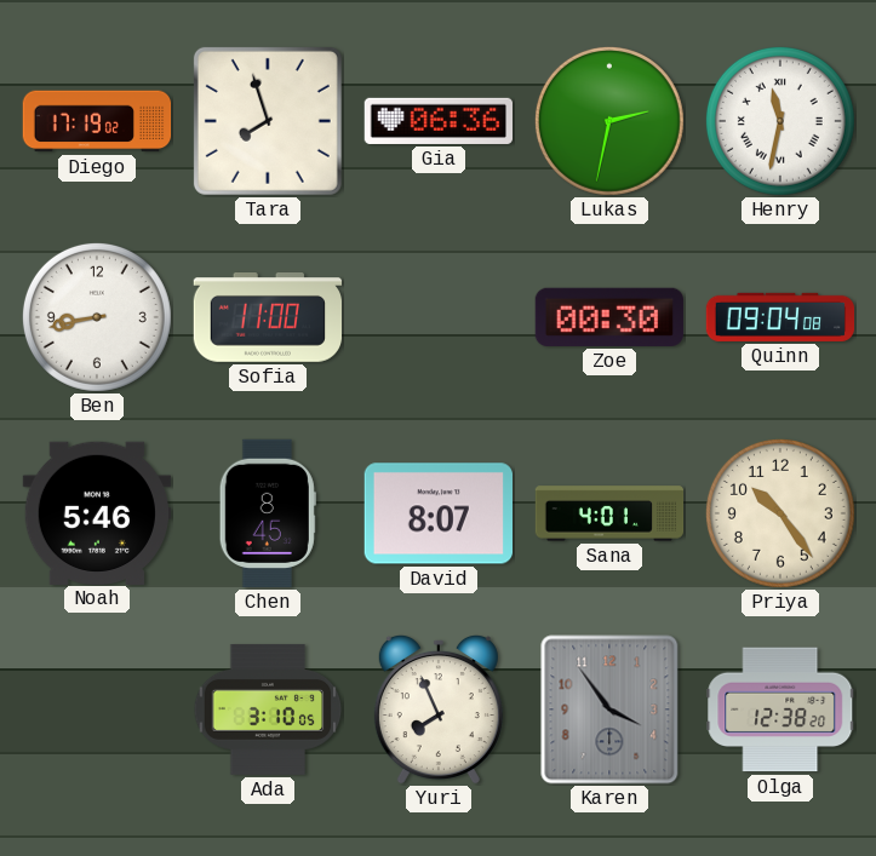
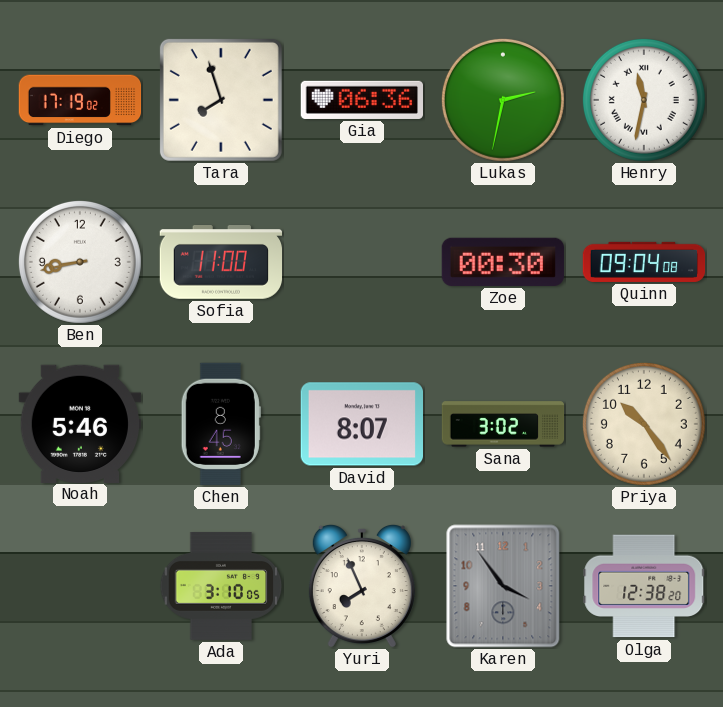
Sana: 4:01 -> 3:02 (503, 424)
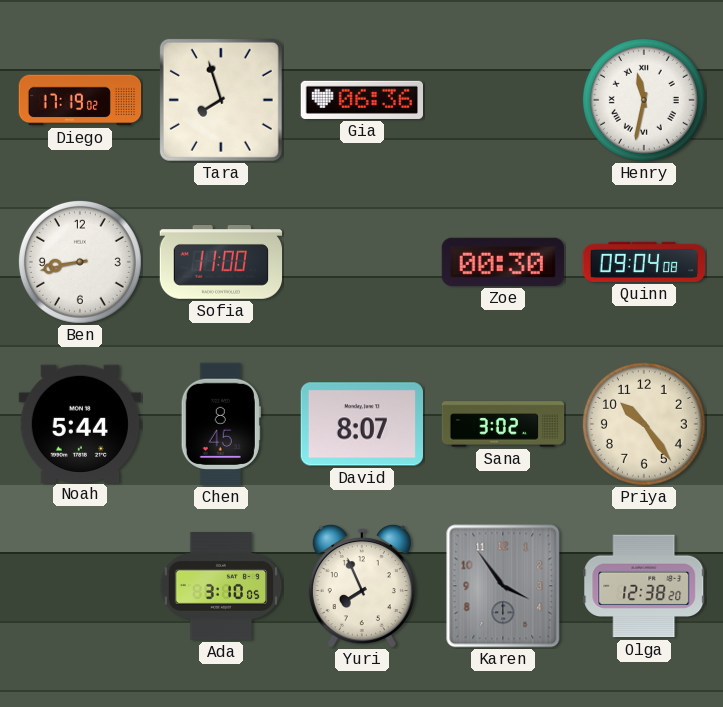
Lukas: 2:32 -> none (503, 100)
Noah: 5:46 -> 5:44 (79, 423)
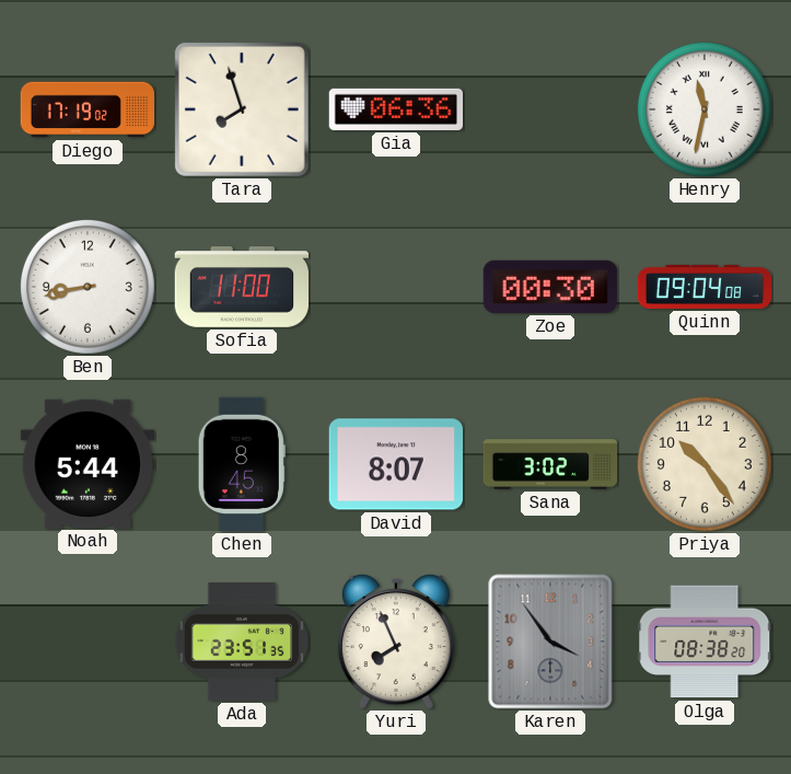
Ada: 3:10 -> 23:51 (242, 642)
Olga: 12:38 -> 08:38 (705, 642)
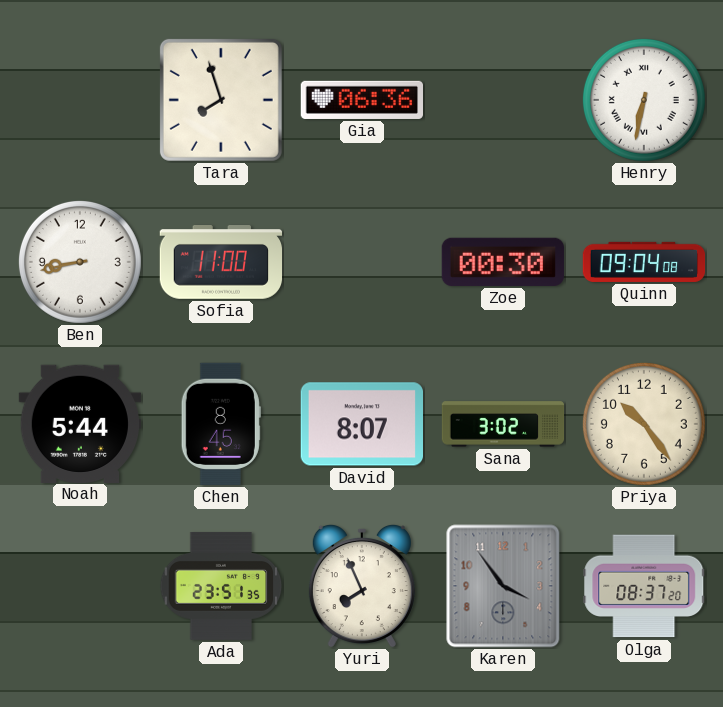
Diego: 17:19 -> none (88, 109)
Henry: 11:32 -> 6:32 (644, 100)
Olga: 08:38 -> 08:37 (644, 586)
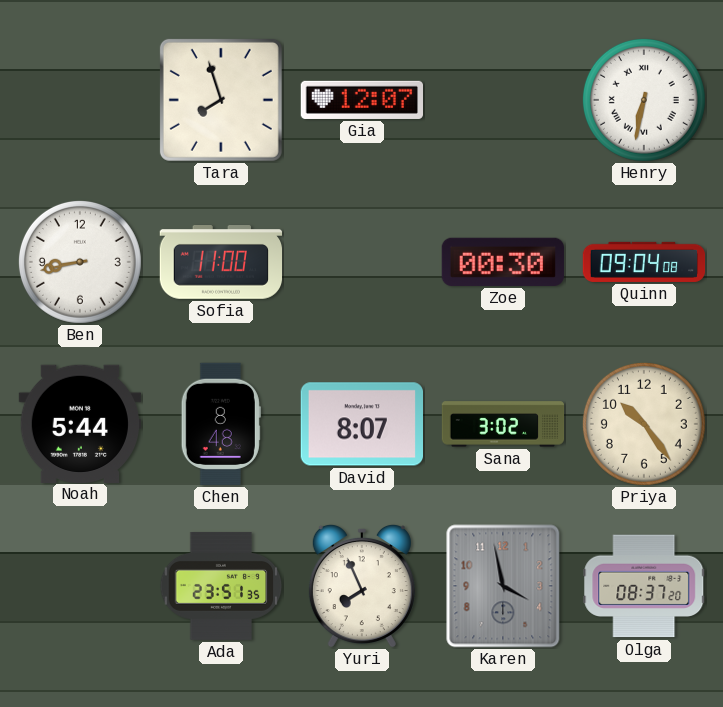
Gia: 06:36 -> 12:07 (362, 100)
Chen: 8:45 -> 8:48 (221, 424)
Karen: 3:54 -> 3:58 (503, 586)
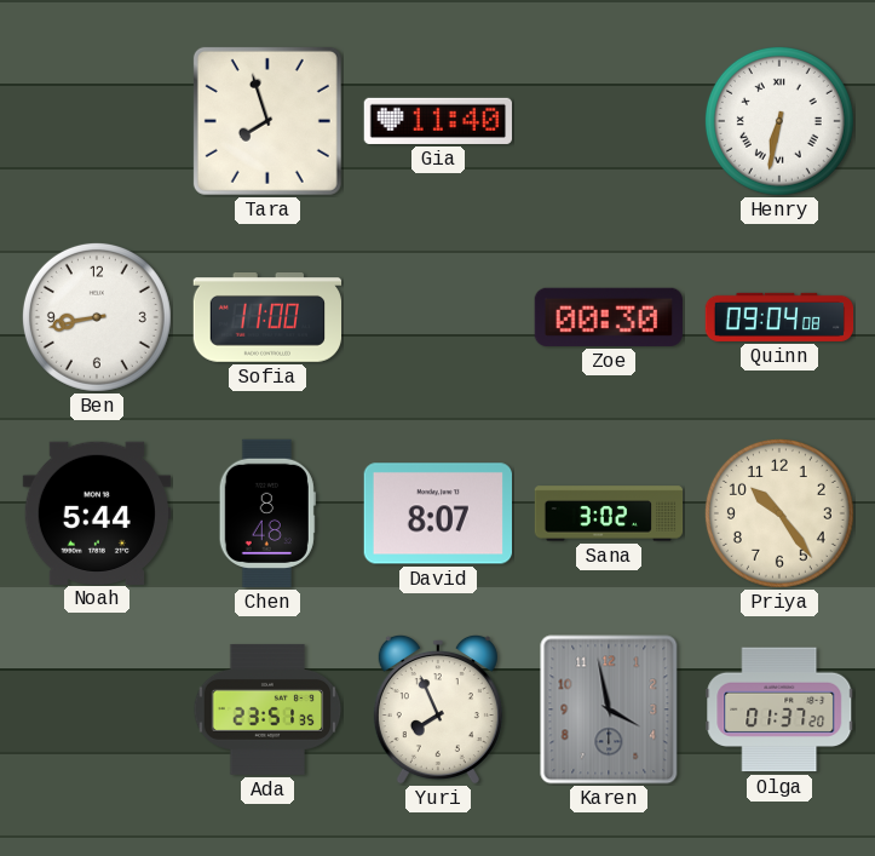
Gia: 12:07 -> 11:40 (438, 121)
Olga: 08:37 -> 01:37 (779, 709)
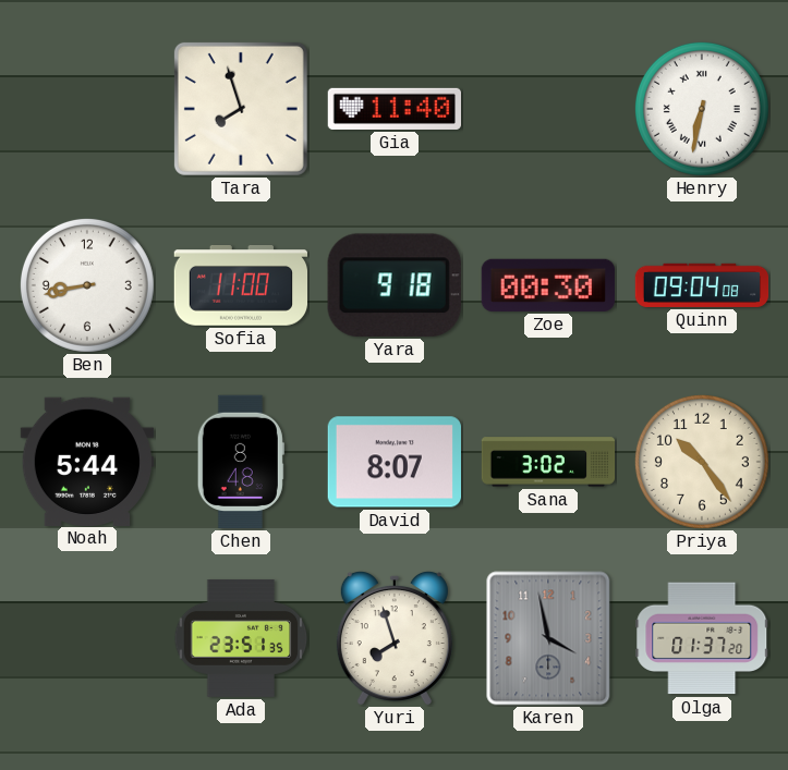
Yara: none -> 9:18 (395, 285)
Yuri: 7:56 -> 7:57 (395, 638)
